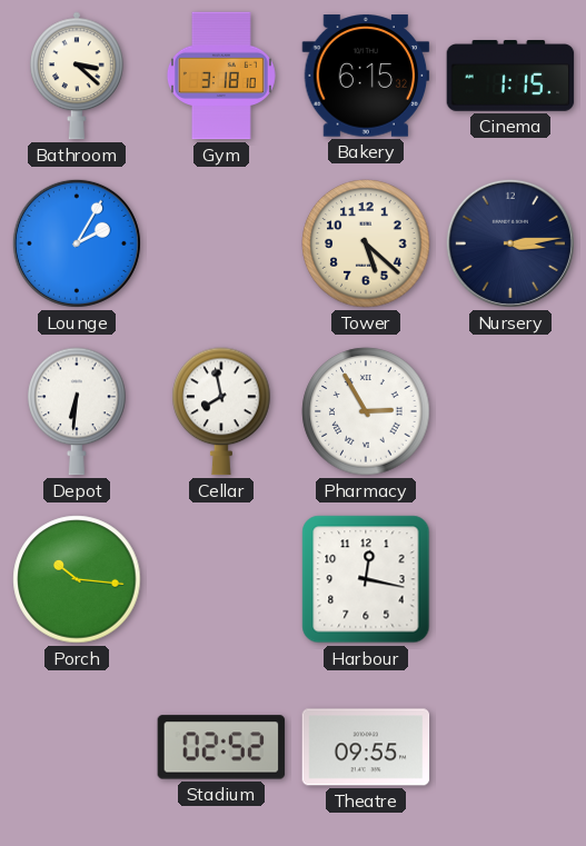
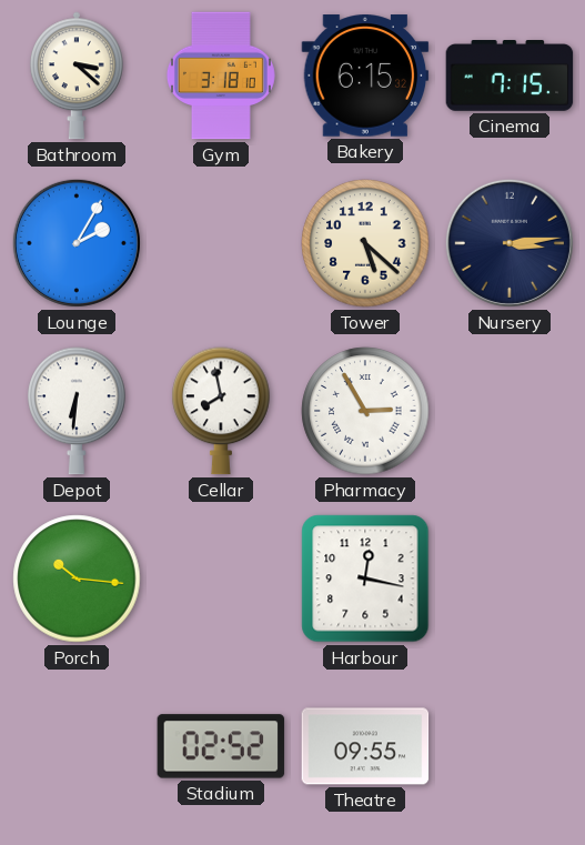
Cinema: 1:15 -> 7:15 (510, 77)
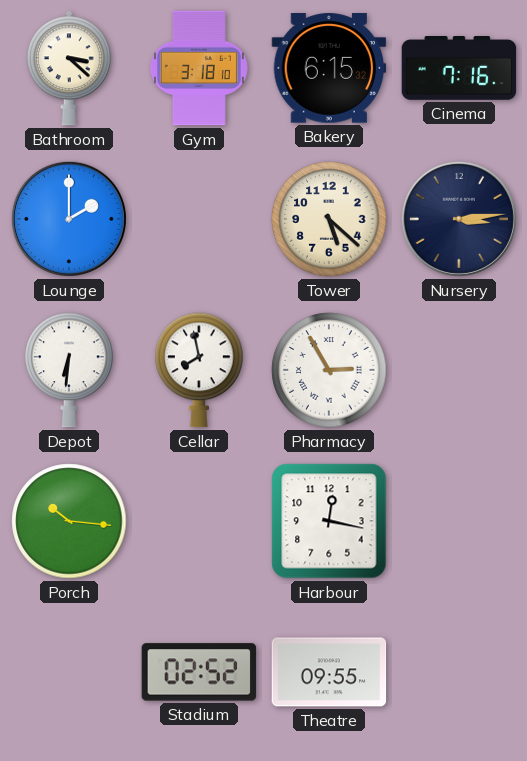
Cinema: 7:15 -> 7:16 (459, 69)
Lounge: 2:05 -> 2:00 (69, 219)
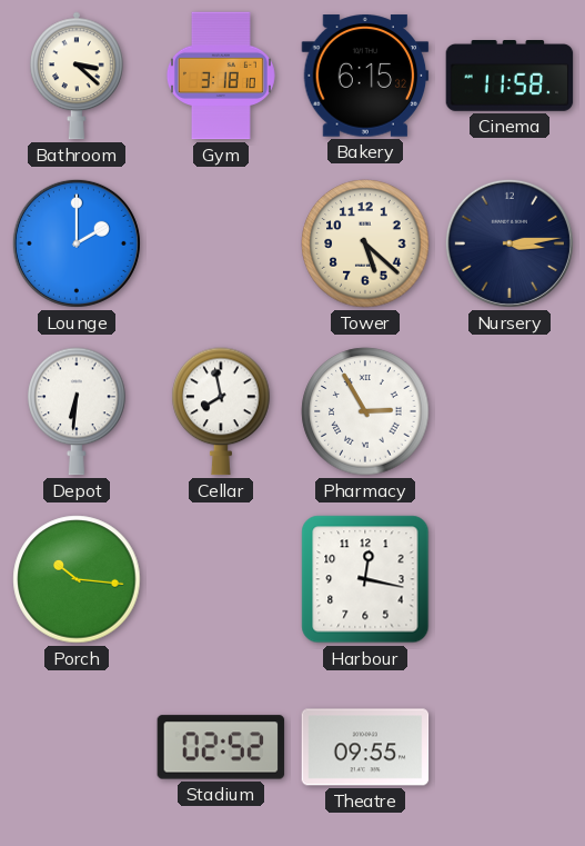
Cinema: 7:16 -> 11:58 (510, 77)
